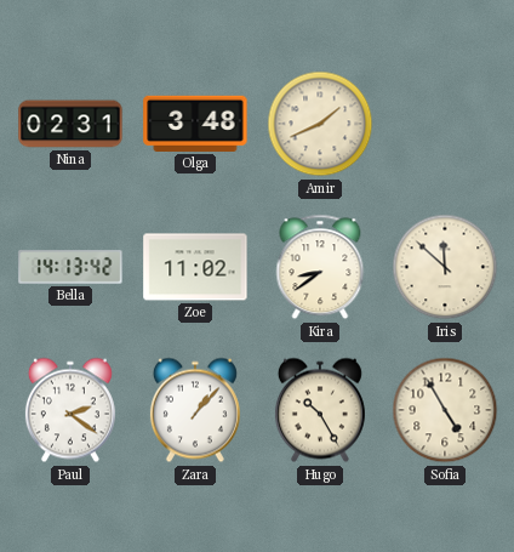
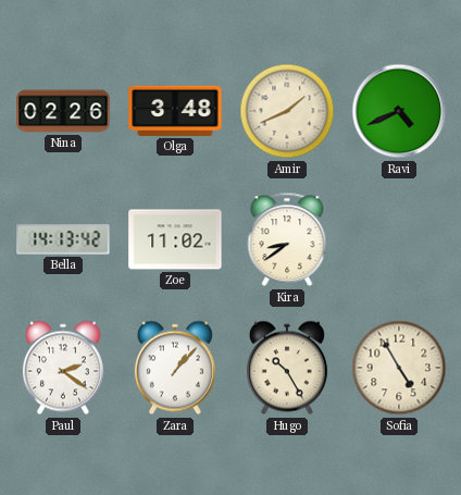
Nina: 02:31 -> 02:26 (63, 111)
Ravi: none -> 4:41 (399, 111)
Iris: 11:52 -> none (445, 267)
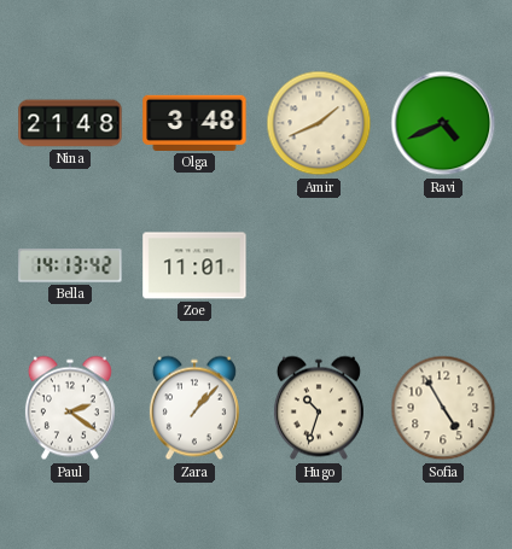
Nina: 02:26 -> 21:48 (70, 123)
Zoe: 11:02 -> 11:01 (194, 265)
Kira: 8:39 -> none (287, 239)
Hugo: 10:25 -> 10:33 (319, 408)
